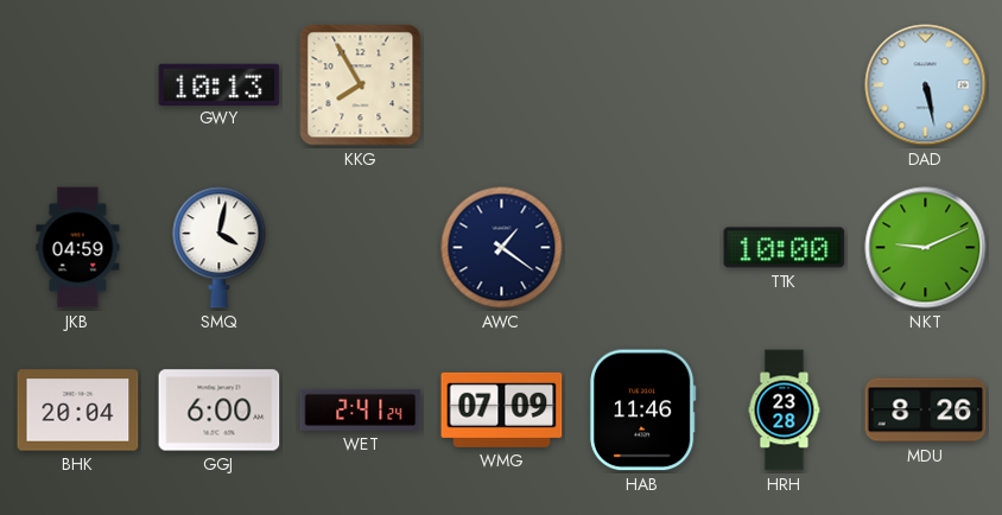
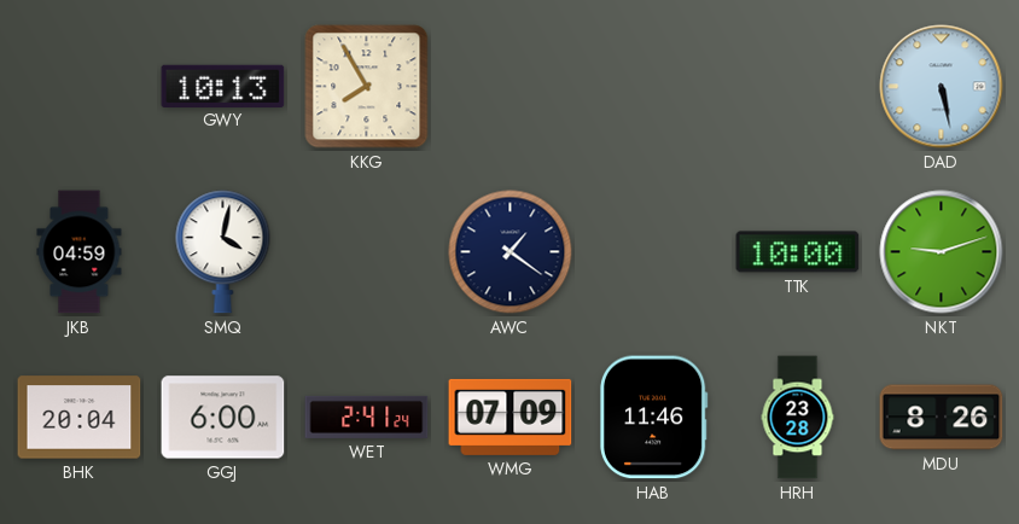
NKT: 9:11 -> 9:12 (942, 252)
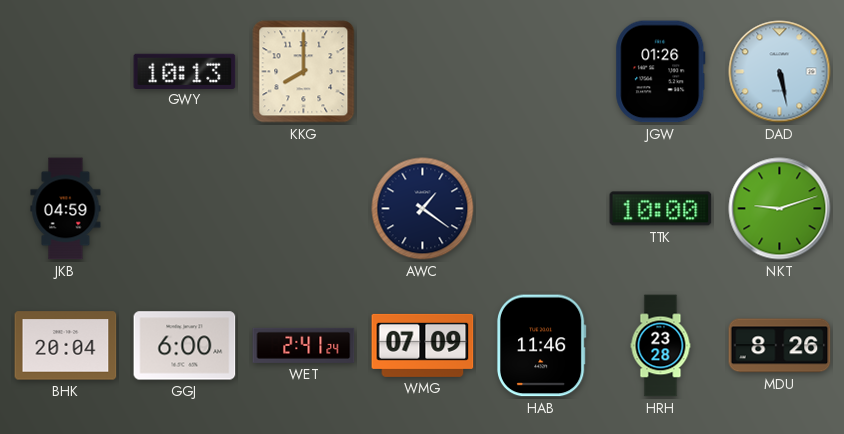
KKG: 7:55 -> 8:00 (304, 72)
JGW: none -> 01:26 (661, 72)
SMQ: 4:02 -> none (223, 252)
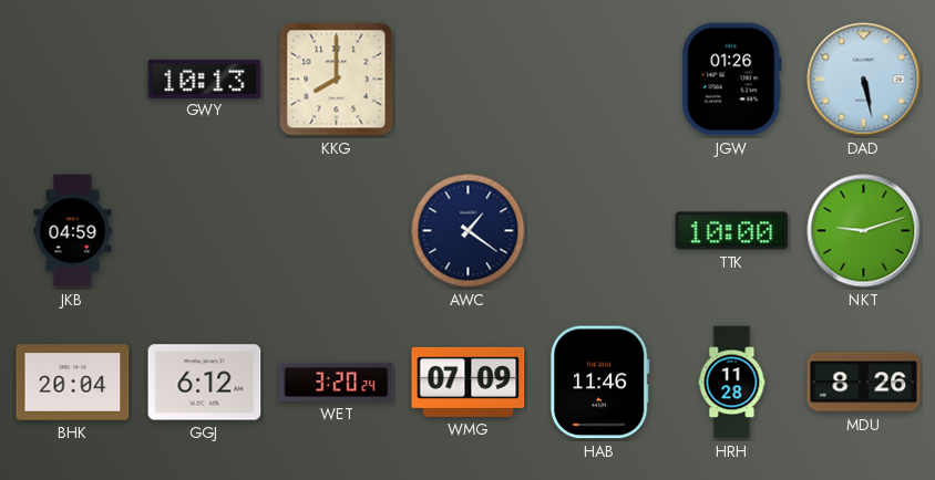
GGJ: 6:00 -> 6:12 (205, 383)
WET: 2:41 -> 3:20 (337, 382)
HRH: 23:28 -> 11:28 (732, 383)
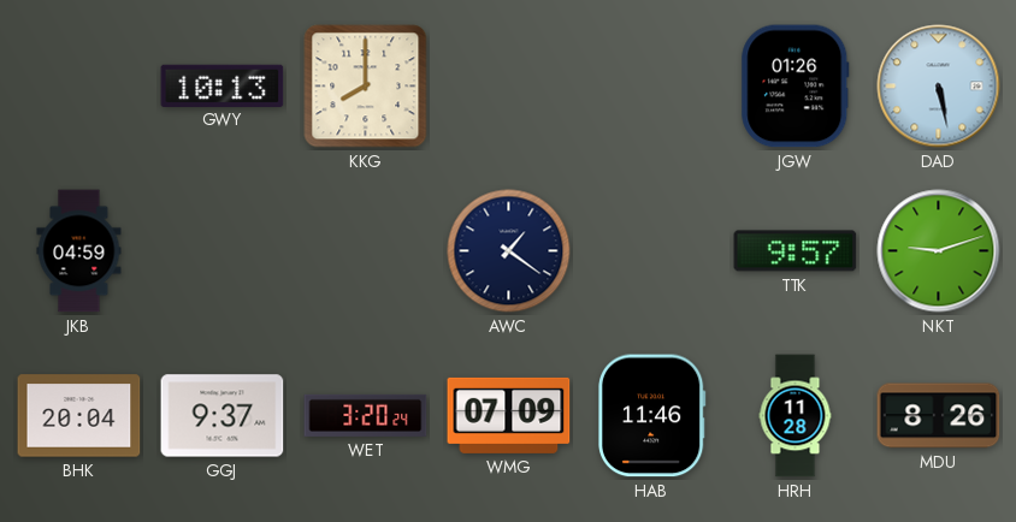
TTK: 10:00 -> 9:57 (796, 251)
GGJ: 6:12 -> 9:37 (223, 416)
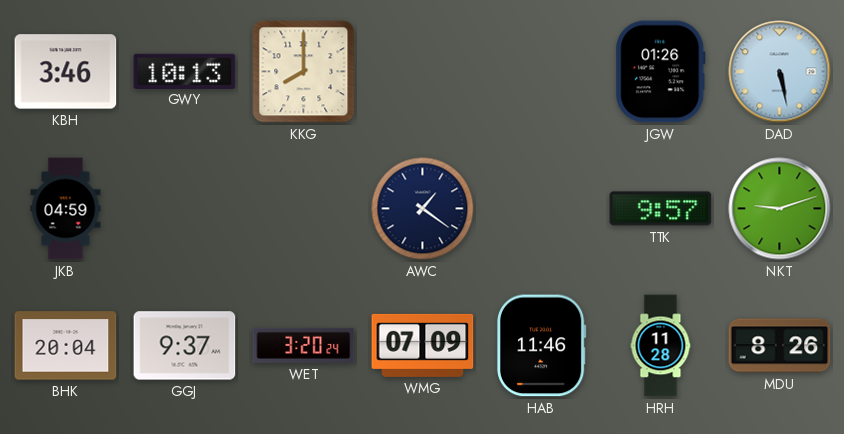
KBH: none -> 3:46 (66, 72)
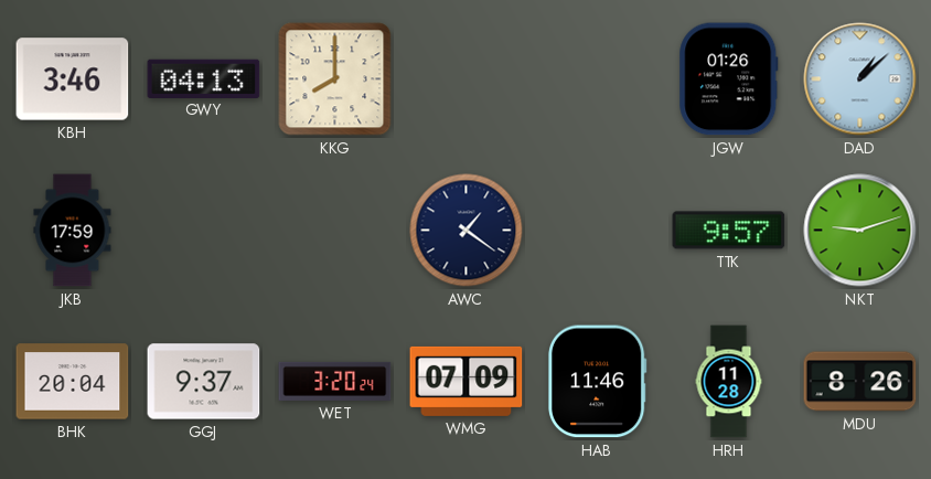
GWY: 10:13 -> 04:13 (204, 78)
DAD: 5:28 -> 1:08 (860, 79)
JKB: 04:59 -> 17:59 (73, 231)
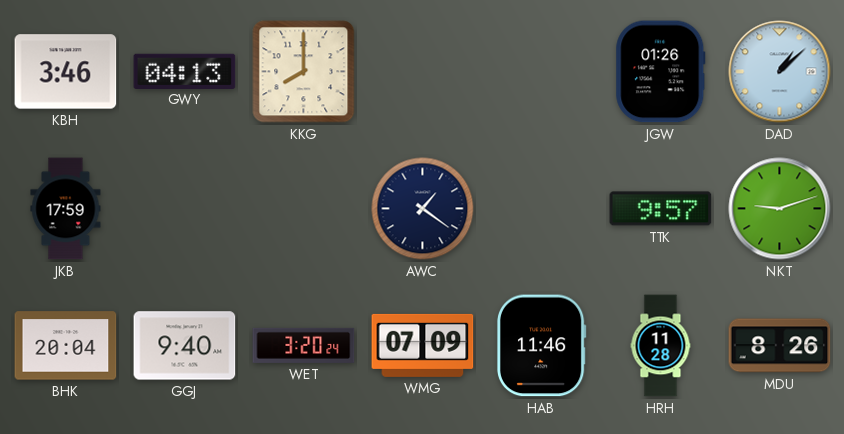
GGJ: 9:37 -> 9:40 (185, 346)
